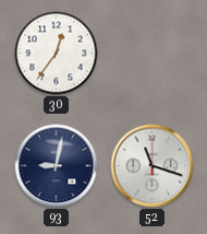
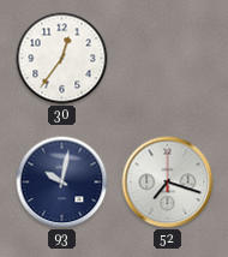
93: 9:02 -> 10:02 (62, 183)
52: 11:18 -> 7:18 (168, 183)
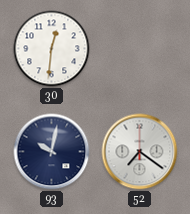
30: 12:36 -> 12:31 (52, 49)
52: 7:18 -> 7:21 (140, 152)
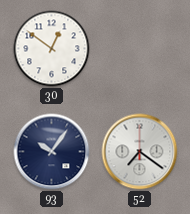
30: 12:31 -> 12:51 (52, 49)
93: 10:02 -> 10:06 (52, 152)
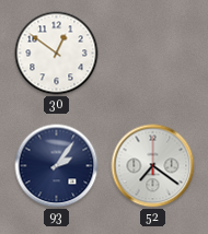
93: 10:06 -> 2:06 (57, 166)
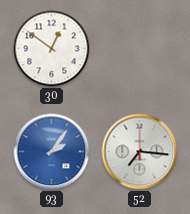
93 dial: navy -> blue (52, 152)
52: 7:21 -> 7:16 (140, 152)
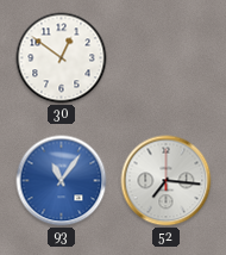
93: 2:06 -> 11:06 (62, 181)
